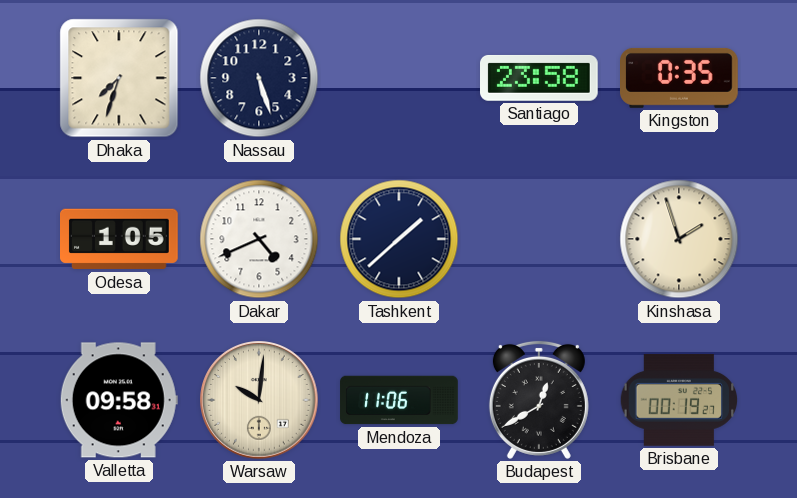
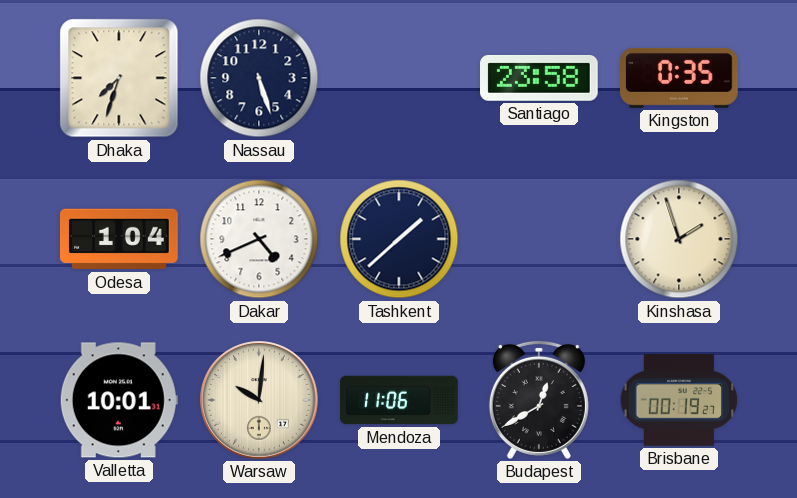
Odesa: 1:05 -> 1:04 (120, 239)
Valletta: 09:58 -> 10:01 (119, 400)
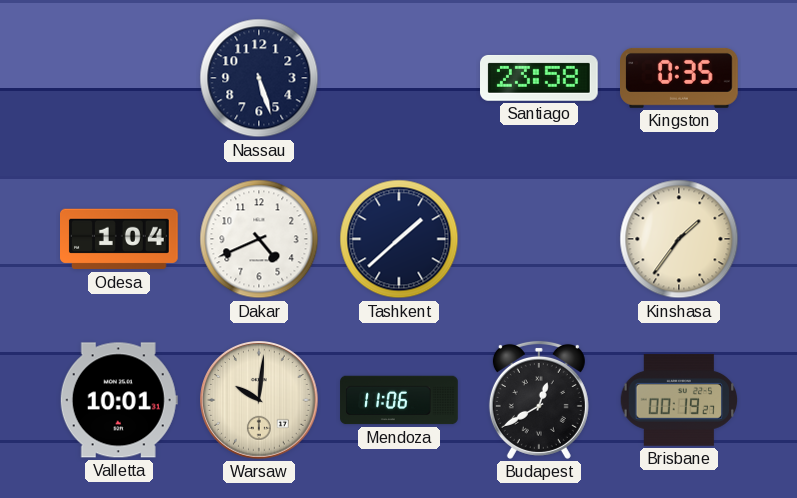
Dhaka: 7:33 -> none (119, 78)
Kinshasa: 1:57 -> 1:36 (679, 239)
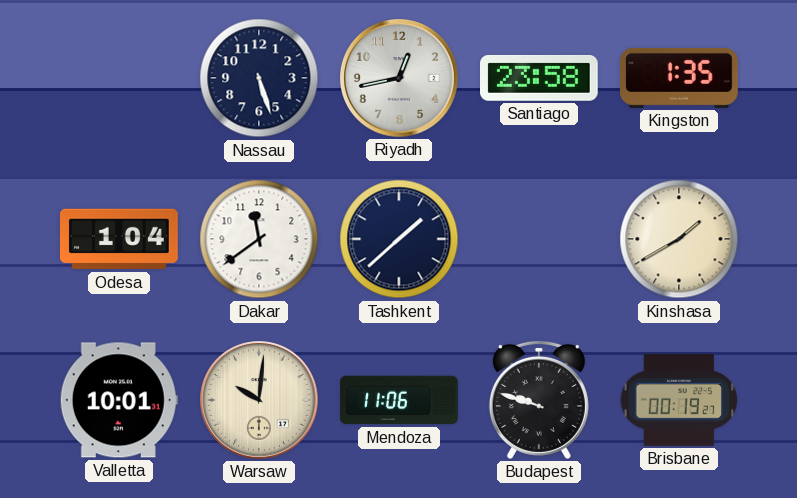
Riyadh: none -> 12:43 (400, 79)
Kingston: 0:35 -> 1:35 (680, 78)
Dakar: 4:41 -> 11:39 (259, 239)
Kinshasa: 1:36 -> 1:40 (679, 239)
Budapest: 12:40 -> 9:48 (539, 400)
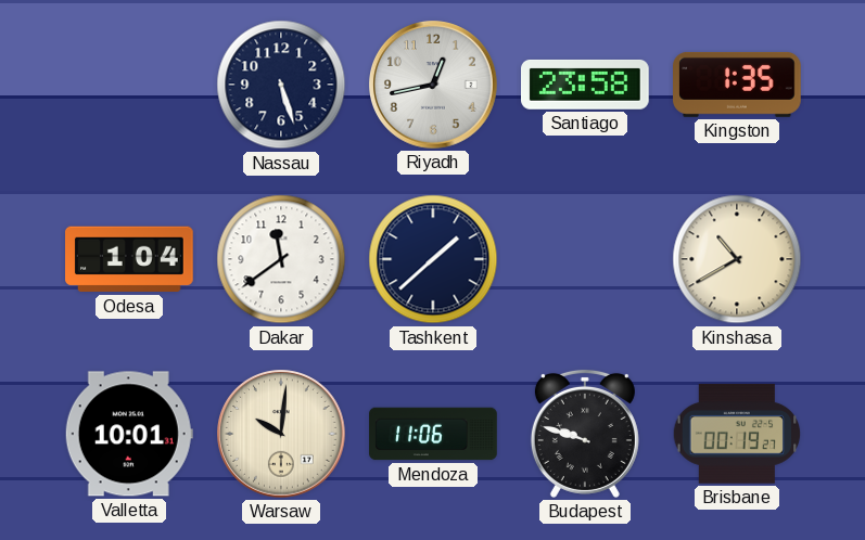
Kinshasa: 1:40 -> 10:40 (737, 259)
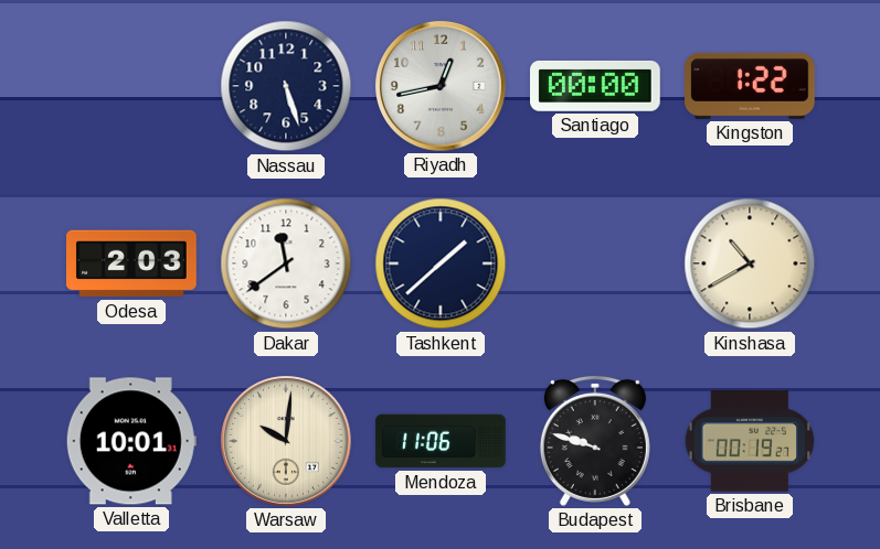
Santiago: 23:58 -> 00:00 (596, 86)
Kingston: 1:35 -> 1:22 (751, 86)
Odesa: 1:04 -> 2:03 (132, 263)
